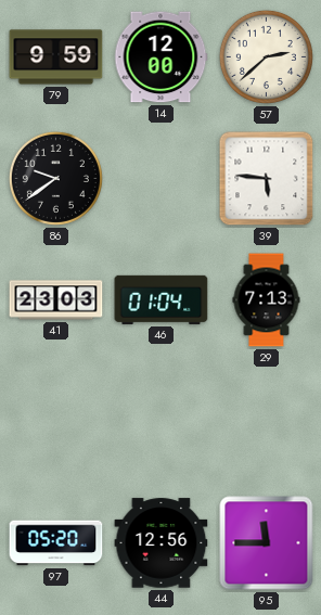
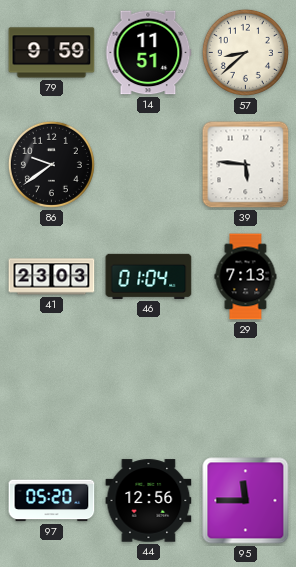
14: 12:00 -> 11:51 (148, 53)
57: 2:38 -> 8:38 (245, 52)
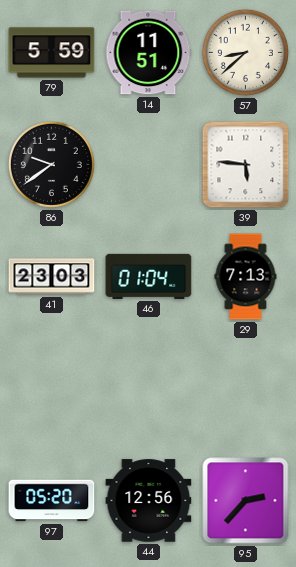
79: 9:59 -> 5:59 (52, 53)
95: 11:45 -> 2:37 (246, 501)
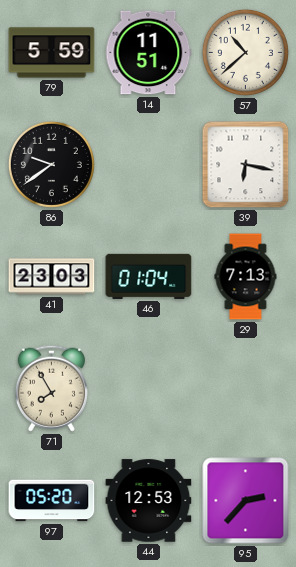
57: 8:38 -> 10:38 (245, 52)
39: 5:46 -> 6:17 (246, 165)
71: none -> 7:55 (51, 388)
44: 12:56 -> 12:53 (149, 501)
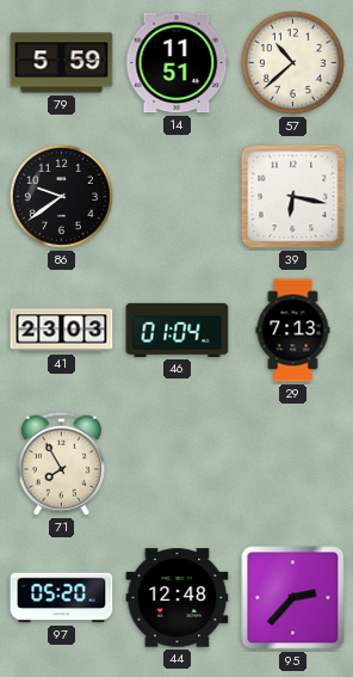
44: 12:53 -> 12:48 (178, 598)
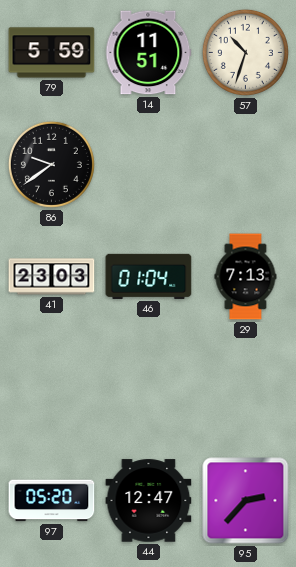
57: 10:38 -> 10:33 (245, 52)
39: 6:17 -> none (293, 197)
71: 7:55 -> none (61, 463)
44: 12:48 -> 12:47 (149, 501)
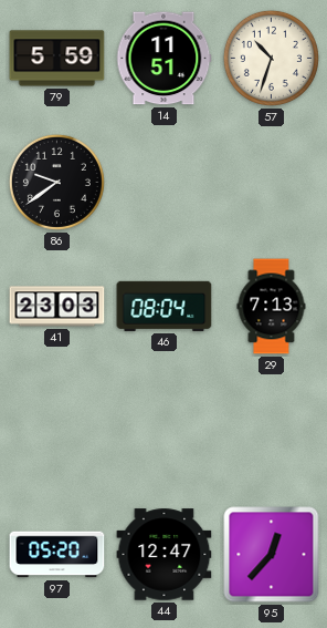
46: 01:04 -> 08:04 (165, 306)
95: 2:37 -> 12:37 (272, 555)
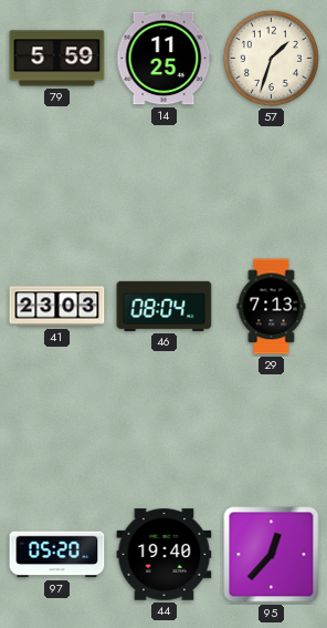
14: 11:51 -> 11:25 (163, 59)
57: 10:33 -> 1:33 (271, 58)
86: 9:39 -> none (56, 182)
44: 12:47 -> 19:40 (165, 555)
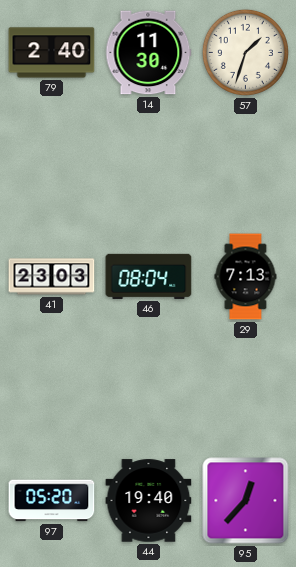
79: 5:59 -> 2:40 (52, 53)
14: 11:25 -> 11:30 (148, 53)
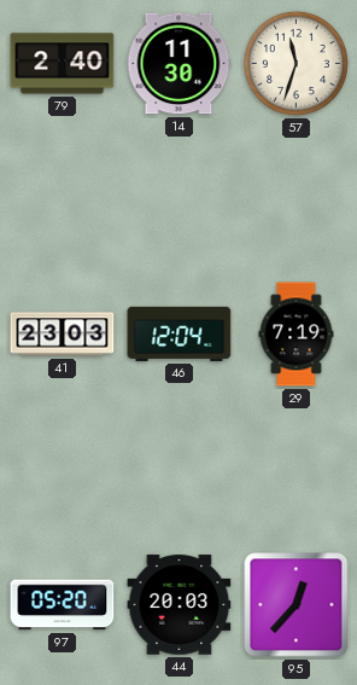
57: 1:33 -> 11:33 (295, 63)
46: 08:04 -> 12:04 (180, 333)
29: 7:13 -> 7:19 (297, 335)
44: 19:40 -> 20:03 (180, 605)
